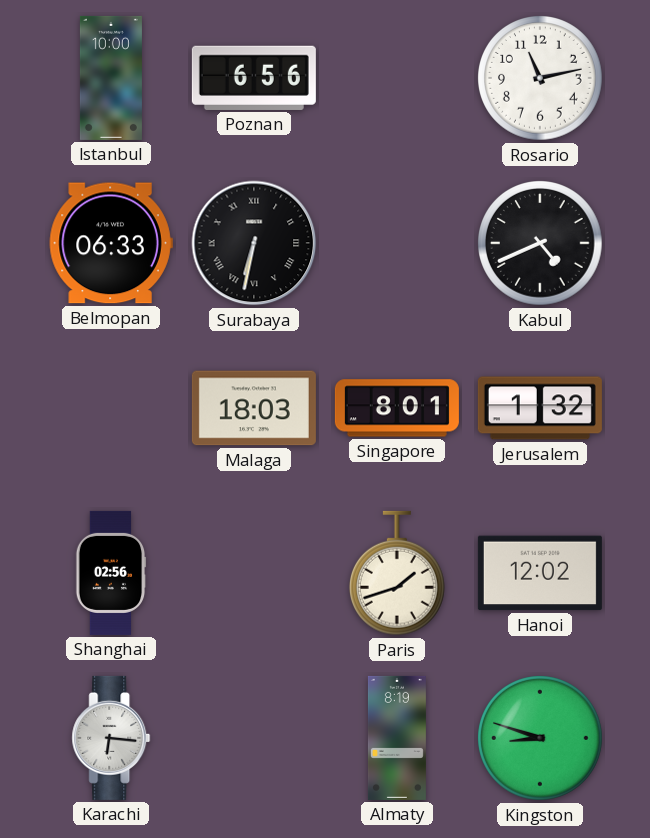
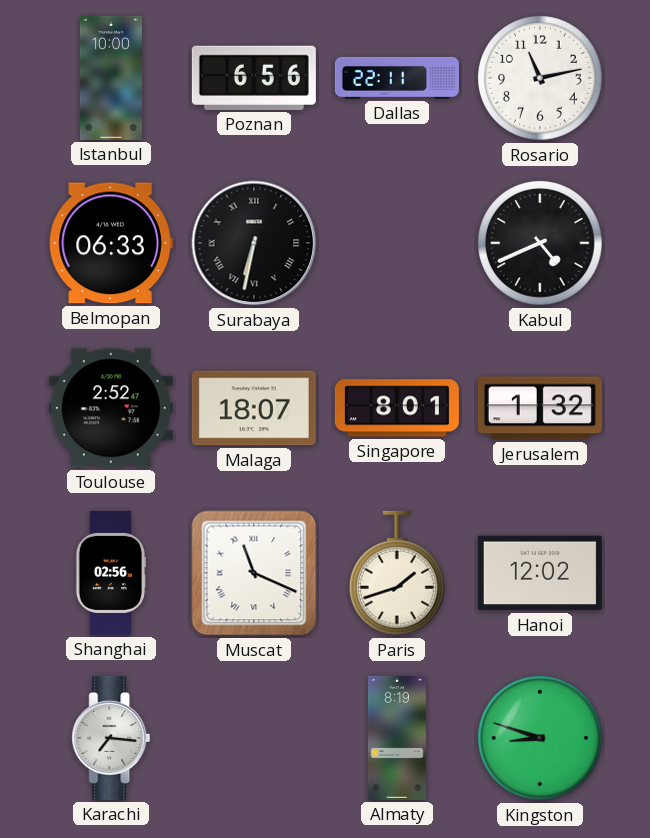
Dallas: none -> 22:11 (397, 78)
Toulouse: none -> 2:52 (111, 408)
Malaga: 18:03 -> 18:07 (254, 408)
Muscat: none -> 11:19 (254, 573)
Karachi: 6:16 -> 7:16 (111, 738)
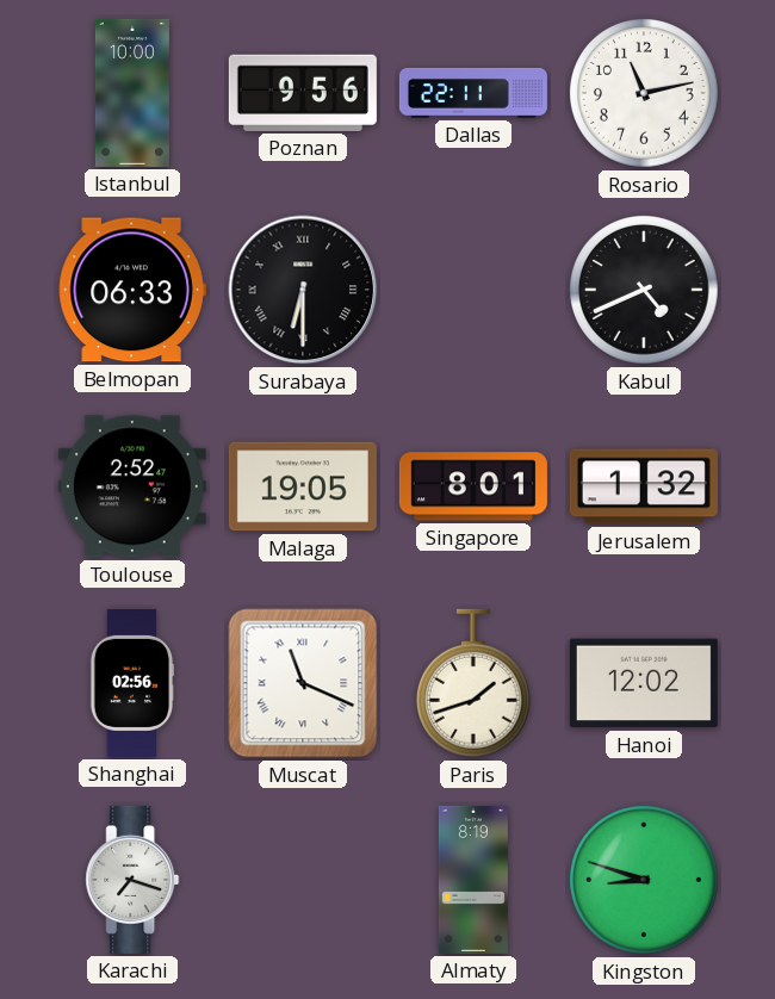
Poznan: 6:56 -> 9:56 (303, 93)
Surabaya: 6:32 -> 6:30 (303, 290)
Malaga: 18:07 -> 19:05 (303, 486)
Karachi: 7:16 -> 7:18 (132, 880)
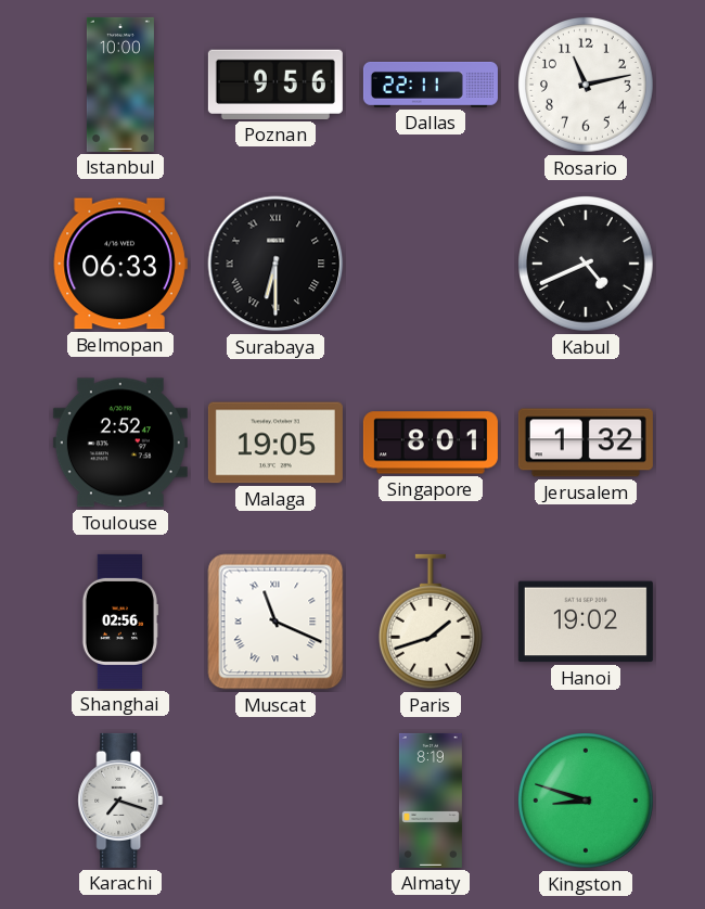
Hanoi: 12:02 -> 19:02 (586, 622)
